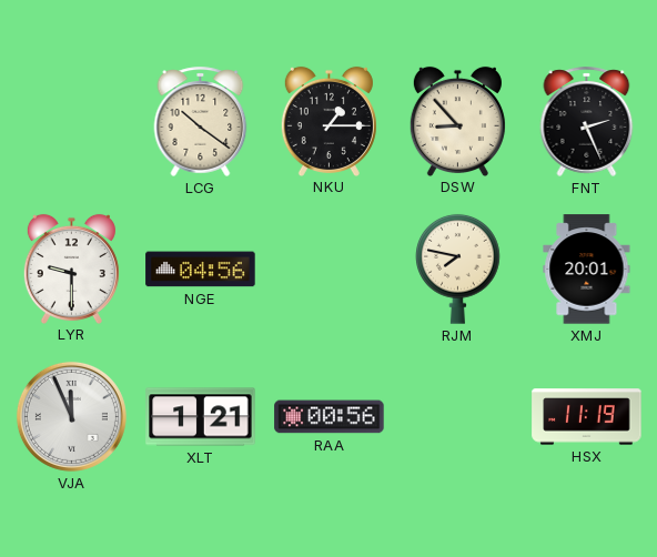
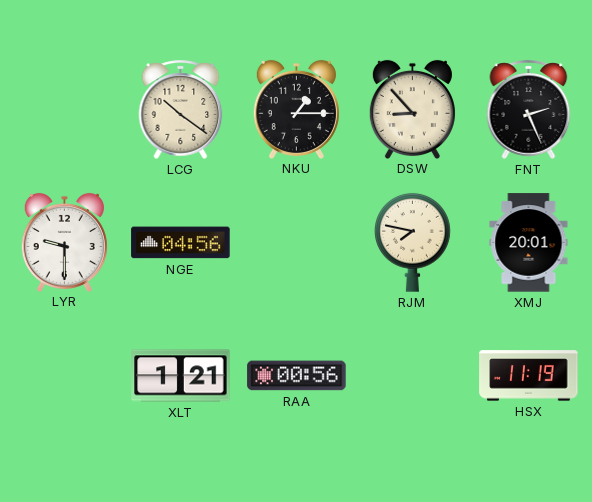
VJA: 11:56 -> none (71, 416)
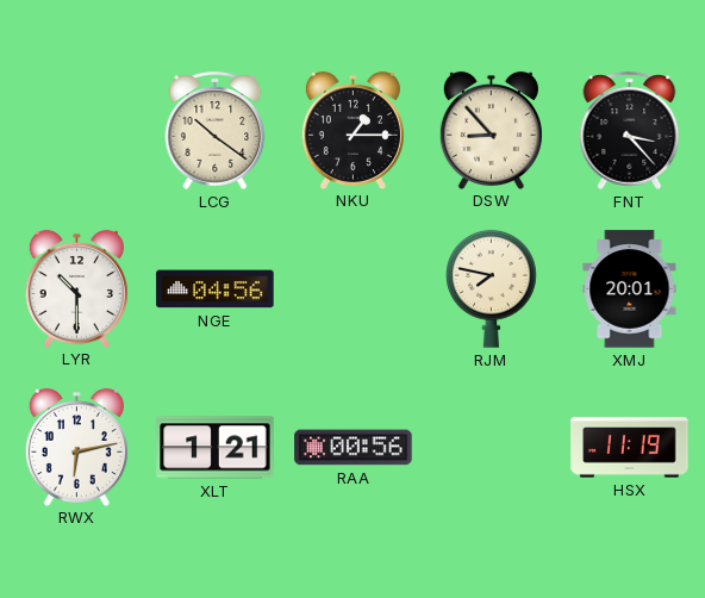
FNT: 2:26 -> 3:23 (630, 130)
LYR: 9:30 -> 10:30 (76, 288)
RWX: none -> 6:13 (76, 447)
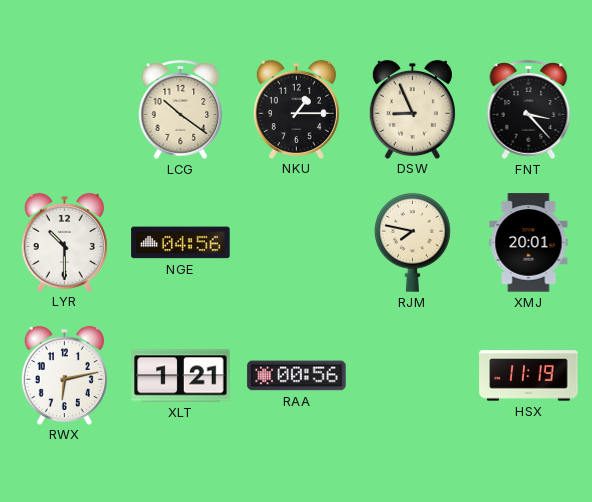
DSW: 8:53 -> 8:56 (412, 109)
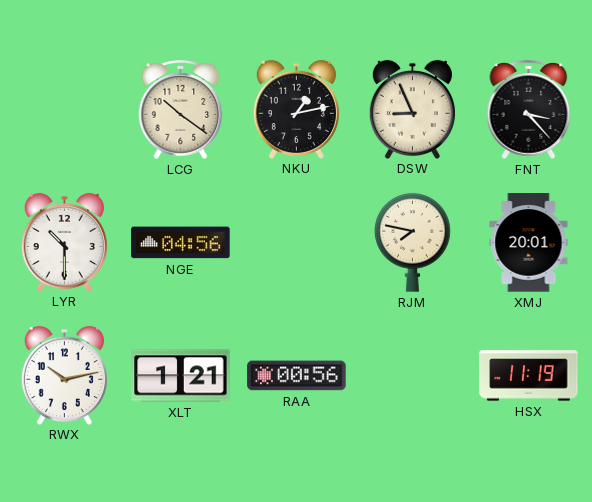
NKU: 1:15 -> 1:13 (296, 109)
RWX: 6:13 -> 10:13 (64, 375)
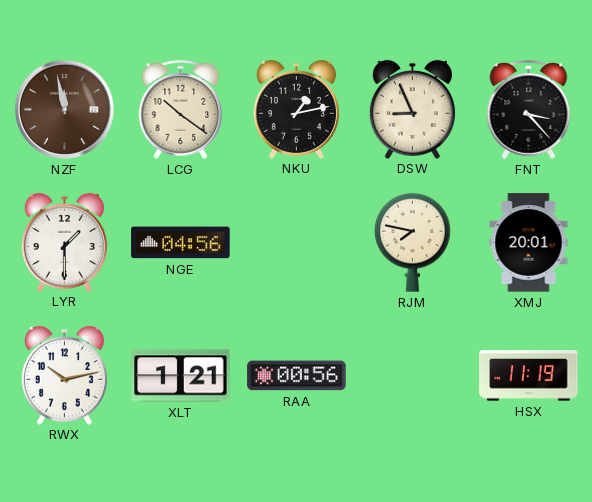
NZF: none -> 11:58 (64, 109)
LYR: 10:30 -> 1:30 (64, 242)
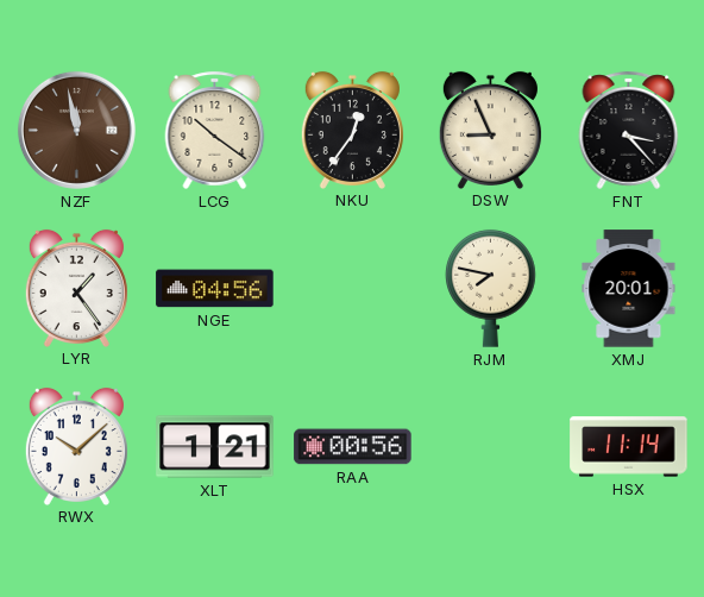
NKU: 1:13 -> 12:36 (352, 130)
LYR: 1:30 -> 1:24 (76, 288)
RWX: 10:13 -> 10:08 (76, 446)
HSX: 11:19 -> 11:14 (629, 447)
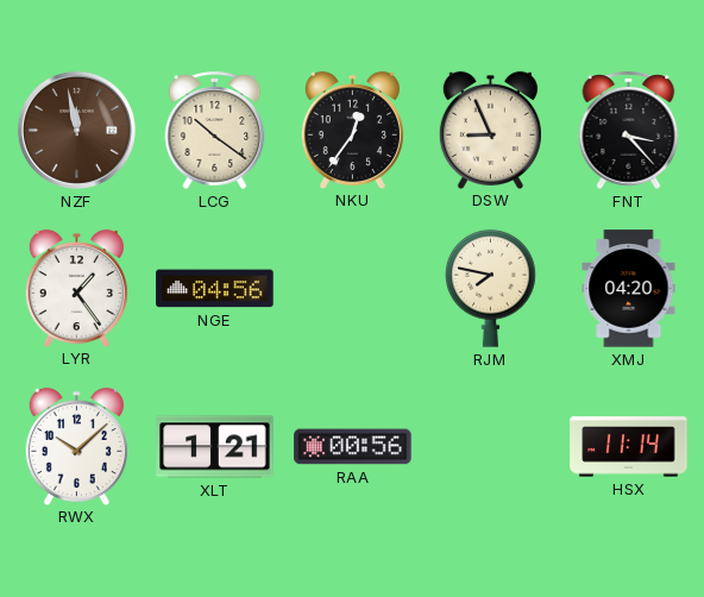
XMJ: 20:01 -> 04:20 (629, 289)
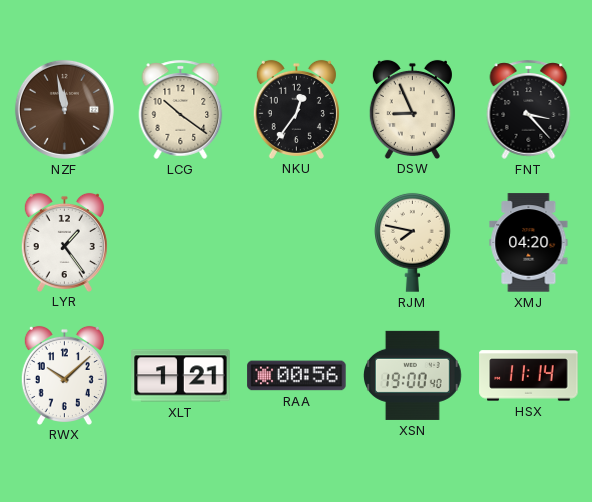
NGE: 04:56 -> none (215, 289)
XSN: none -> 19:00 (413, 375)
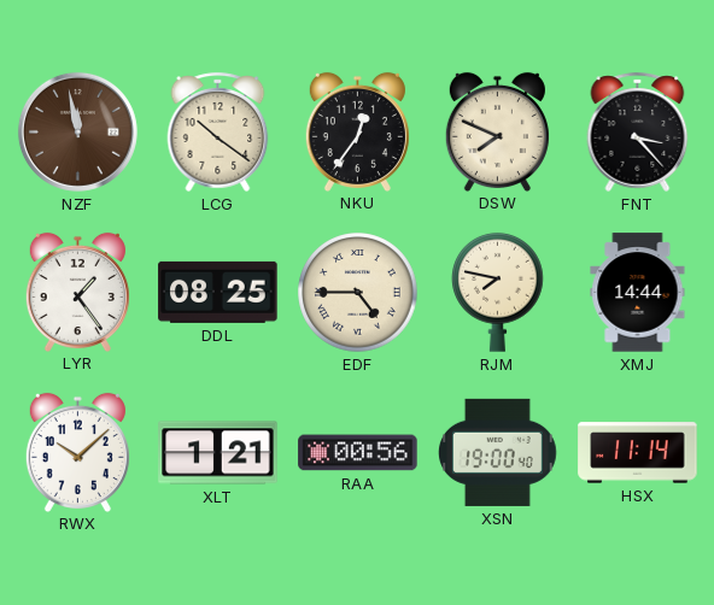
DSW: 8:56 -> 7:49 (497, 131)
DDL: none -> 08:25 (218, 292)
EDF: none -> 4:45 (358, 293)
XMJ: 04:20 -> 14:44 (638, 293)
